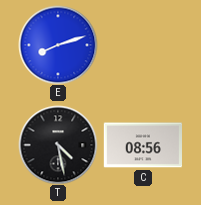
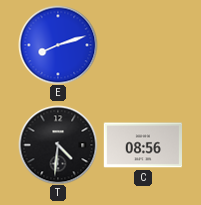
T: 4:28 -> 4:31 (58, 145)
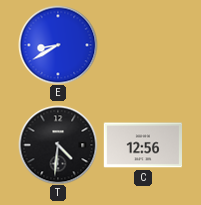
E: 8:12 -> 8:40 (58, 45)
C: 08:56 -> 12:56 (142, 145)
